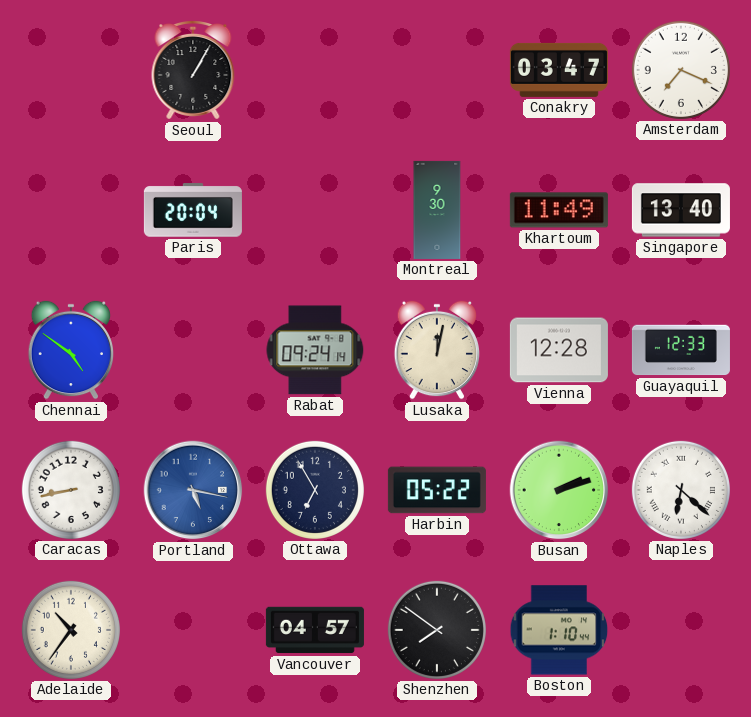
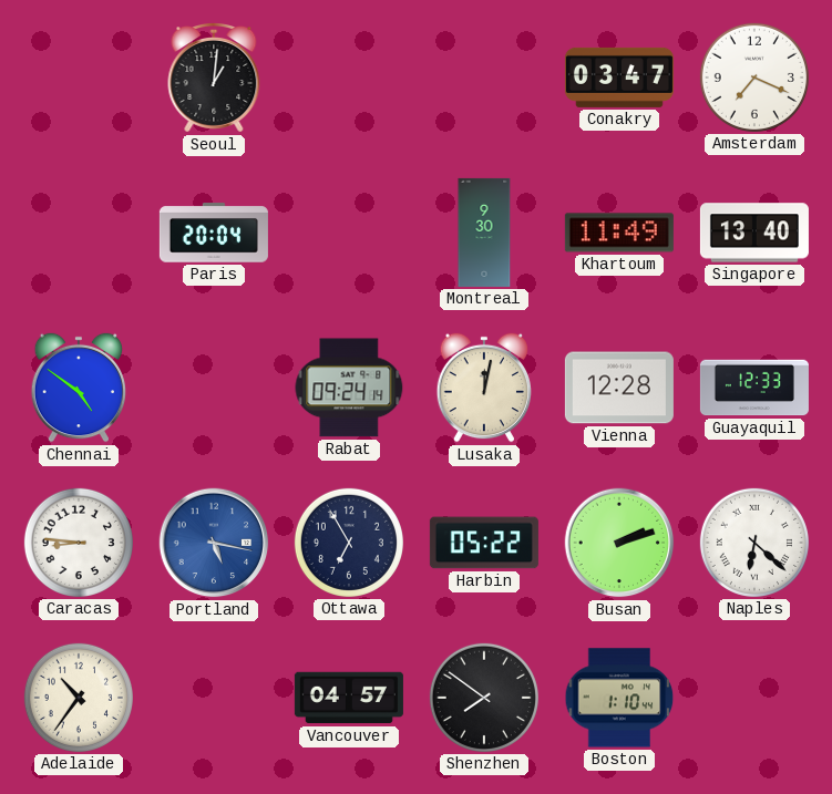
Seoul: 1:05 -> 1:01 (214, 79)
Caracas: 8:43 -> 8:46 (79, 543)
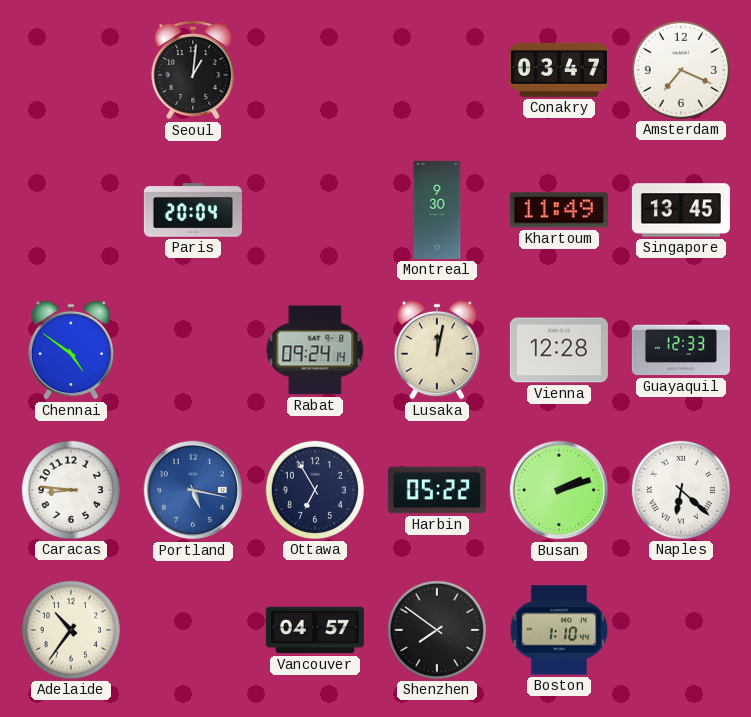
Singapore: 13:40 -> 13:45 (681, 210)
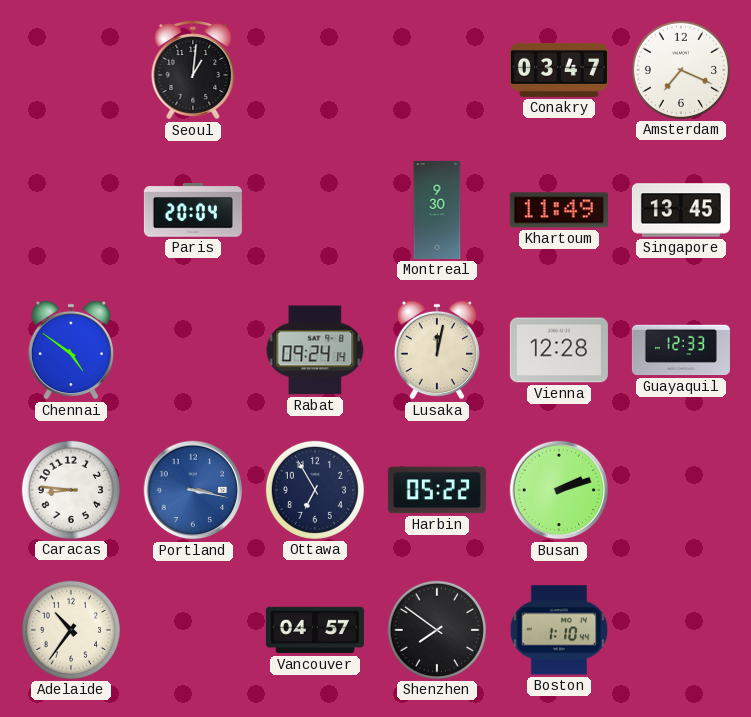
Portland: 5:17 -> 3:17 (193, 490)
Naples: 6:22 -> none (681, 490)
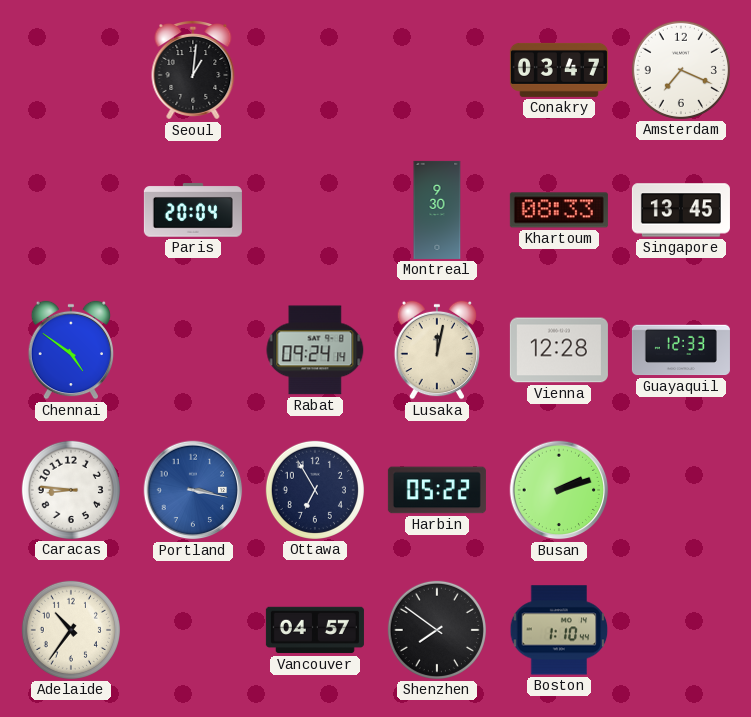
Khartoum: 11:49 -> 08:33 (559, 210)
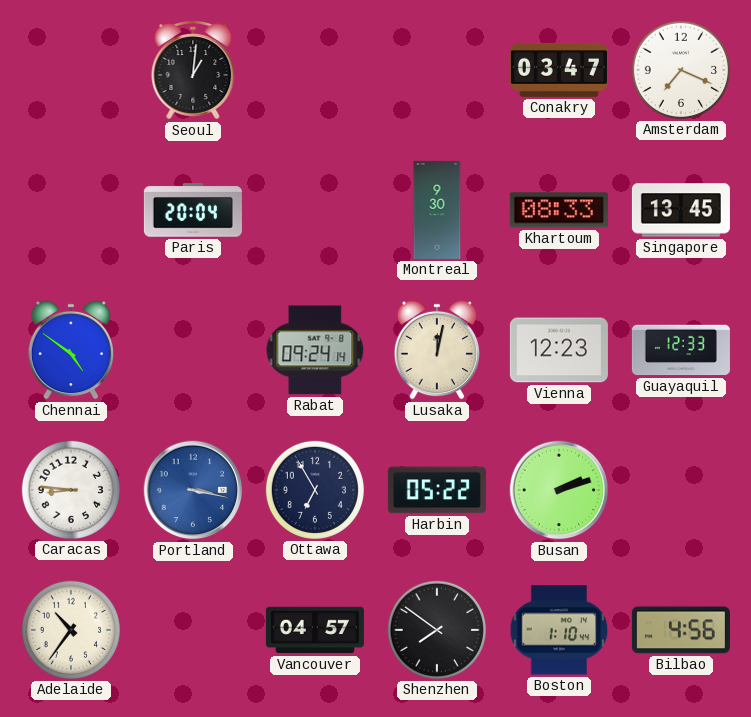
Vienna: 12:28 -> 12:23 (559, 350)
Bilbao: none -> 4:56 (681, 630)
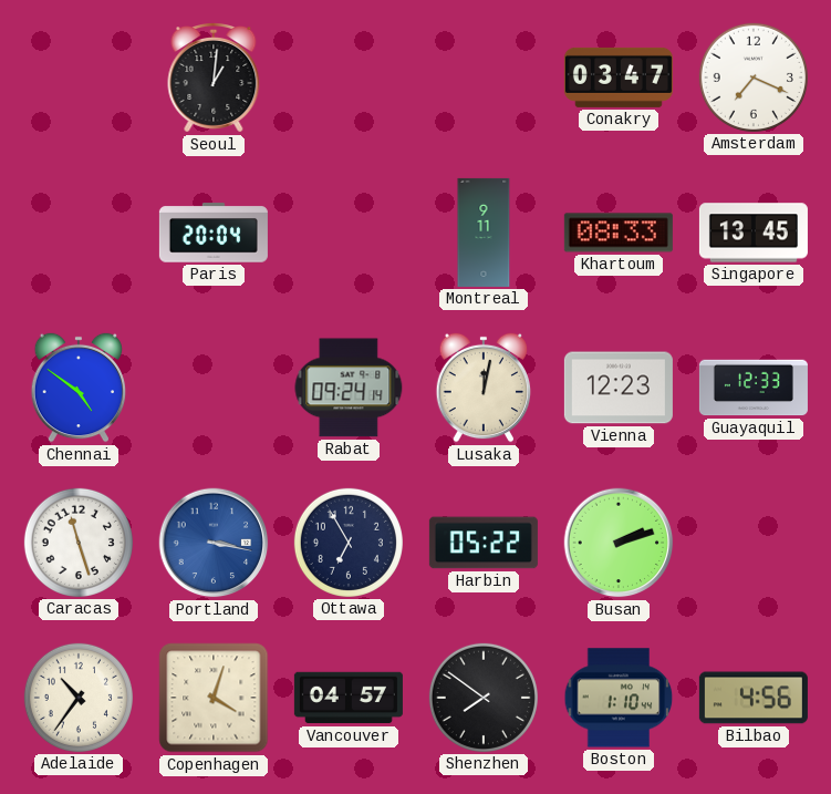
Montreal: 9:30 -> 9:11 (484, 233)
Caracas: 8:46 -> 11:27 (79, 543)
Copenhagen: none -> 4:03 (214, 698)
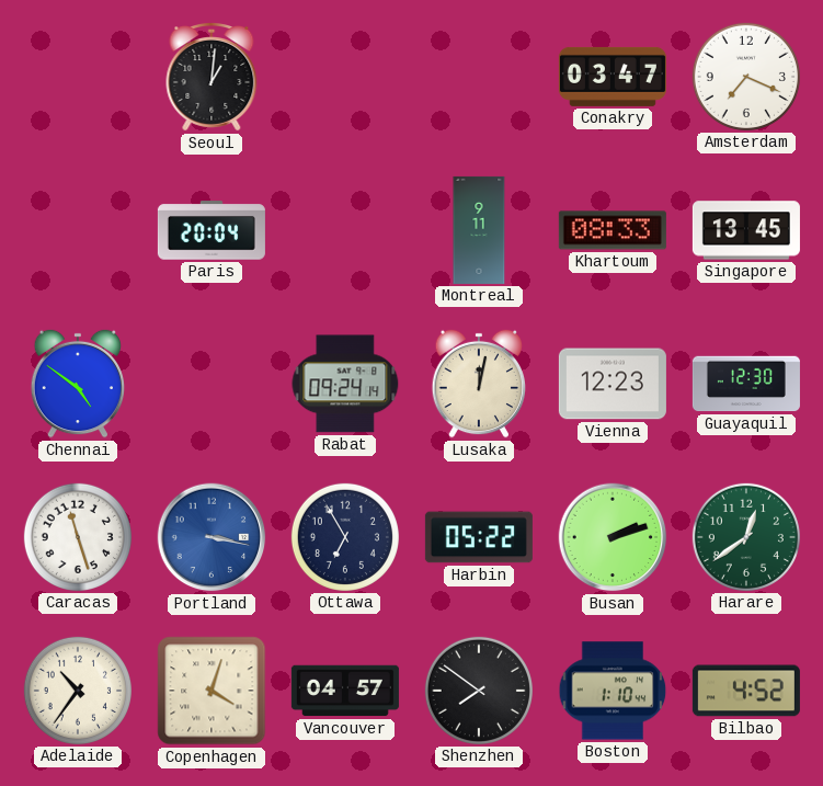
Guayaquil: 12:33 -> 12:30 (746, 384)
Harare: none -> 12:39 (746, 537)
Bilbao: 4:56 -> 4:52 (746, 691)
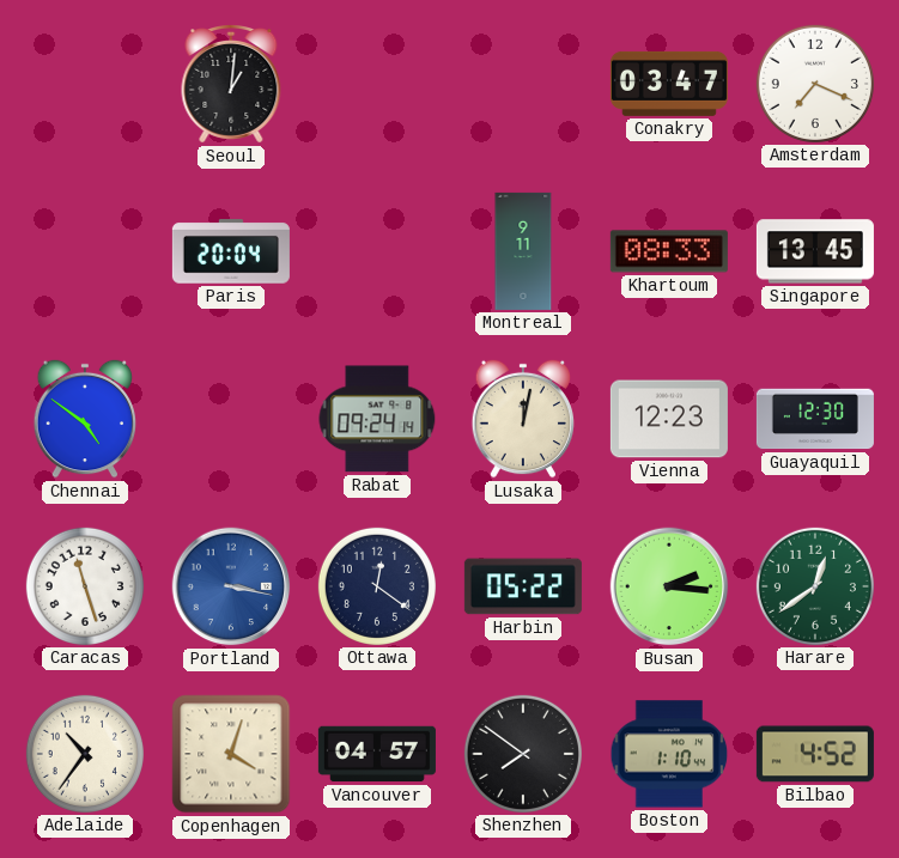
Ottawa: 6:55 -> 12:21 (377, 586)
Busan: 2:12 -> 2:16 (669, 586)
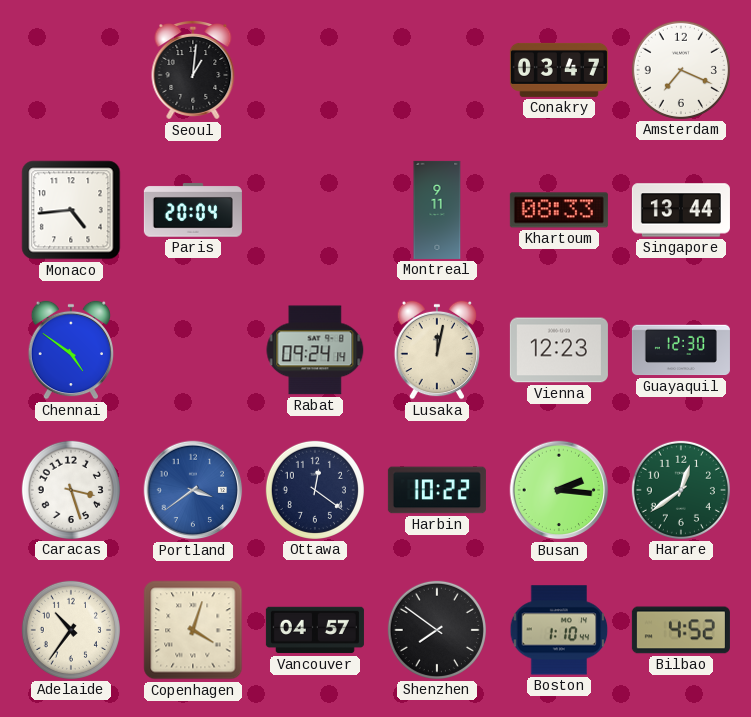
Monaco: none -> 4:44 (71, 210)
Singapore: 13:45 -> 13:44 (681, 210)
Caracas: 11:27 -> 3:27 (71, 490)
Portland: 3:17 -> 3:39 (193, 490)
Harbin: 05:22 -> 10:22 (437, 490)
